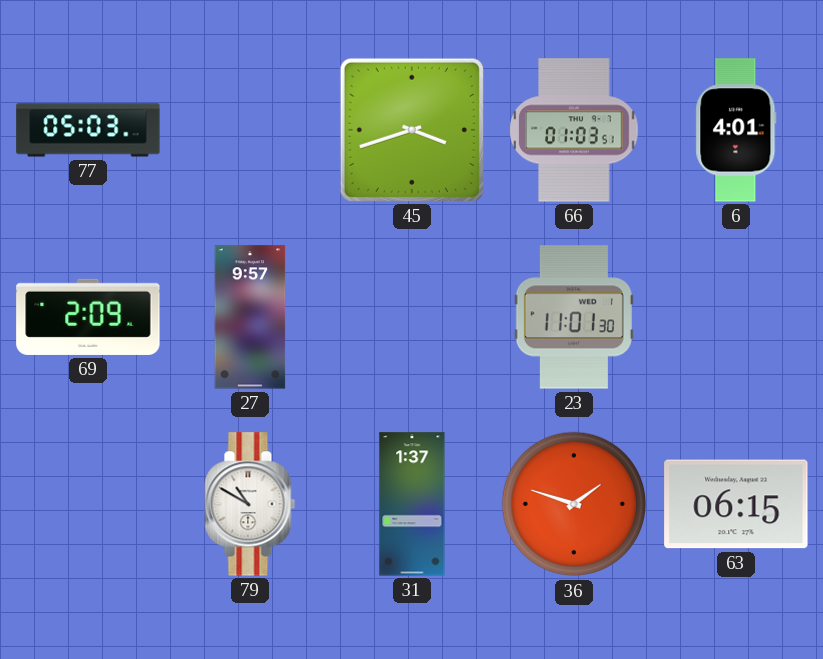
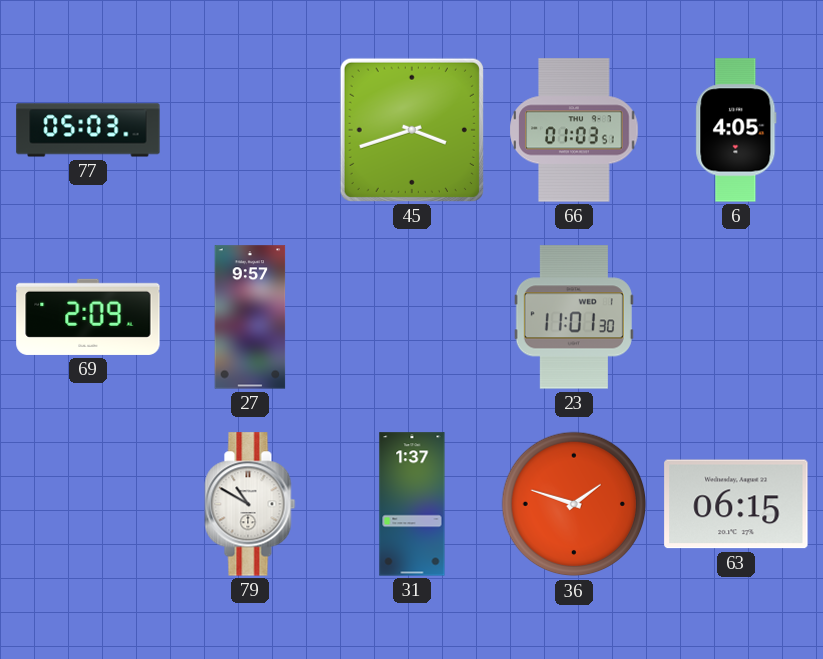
6: 4:01 -> 4:05 (736, 130)
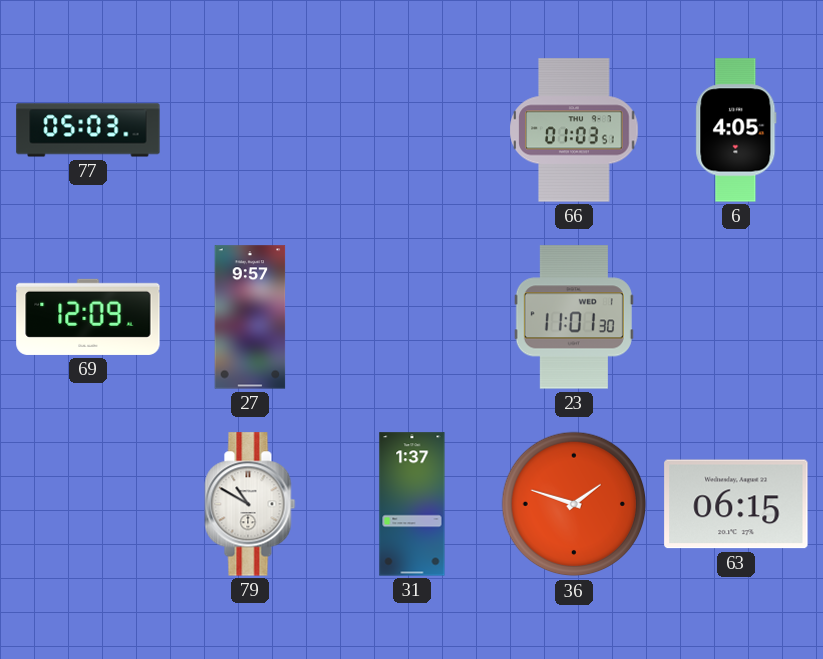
45: 3:42 -> none (412, 130)
69: 2:09 -> 12:09 (88, 317)
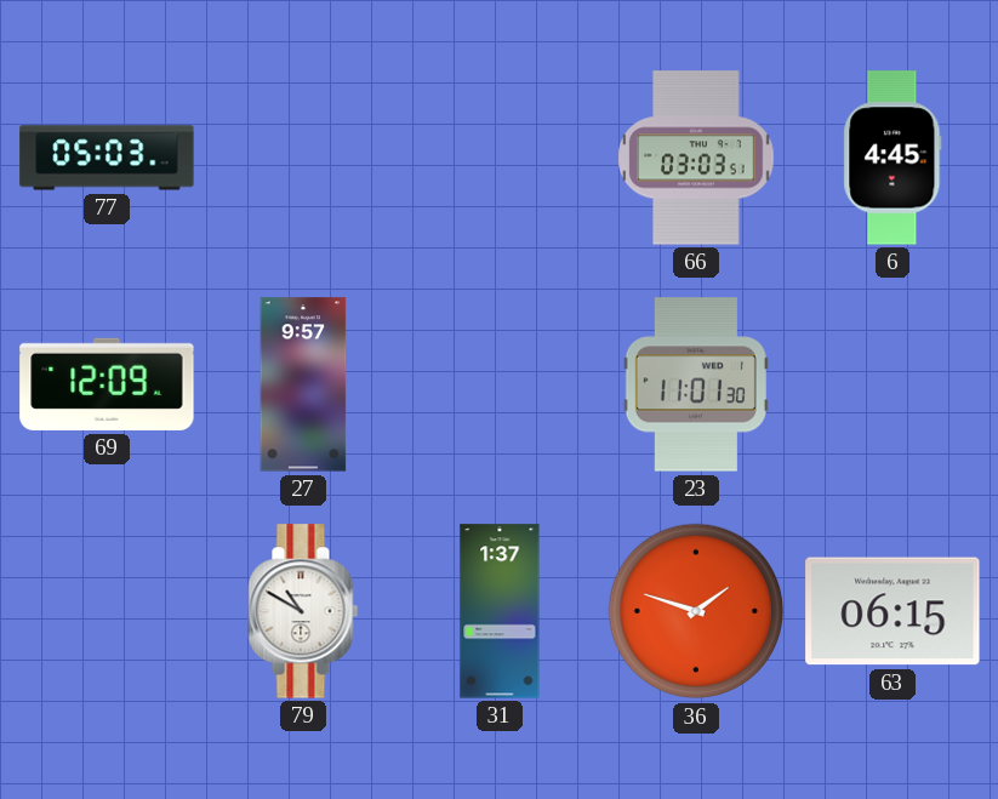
66: 01:03 -> 03:03 (696, 158)
6: 4:05 -> 4:45 (893, 158)
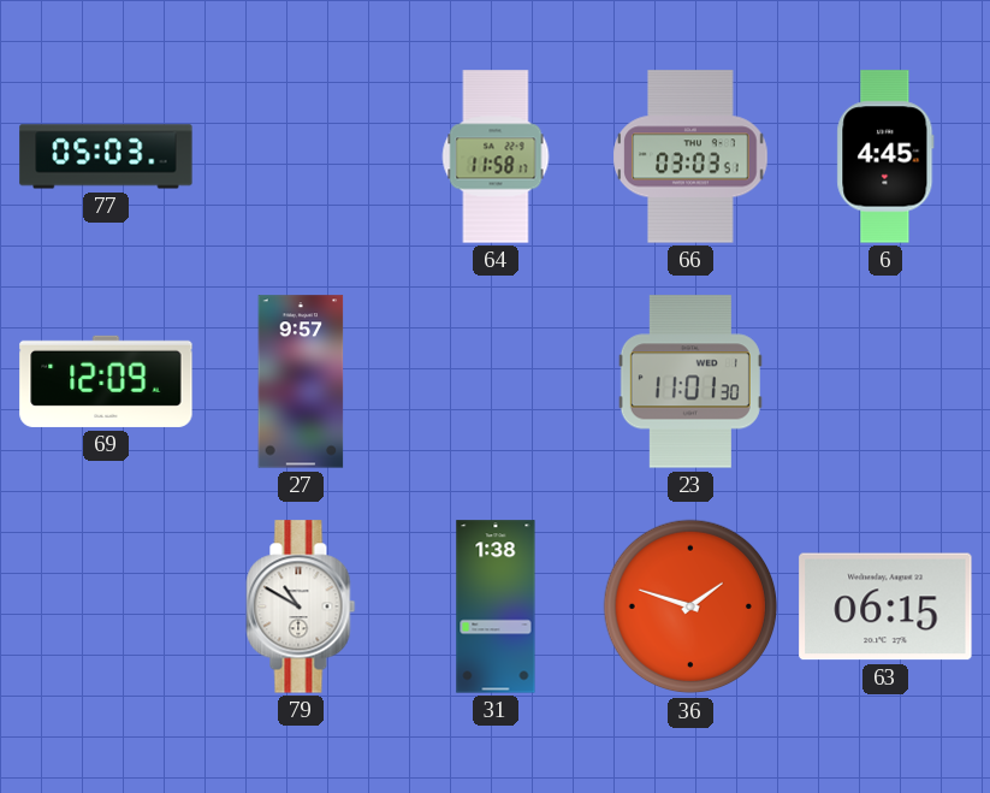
64: none -> 11:58 (496, 156)
31: 1:37 -> 1:38 (496, 606)
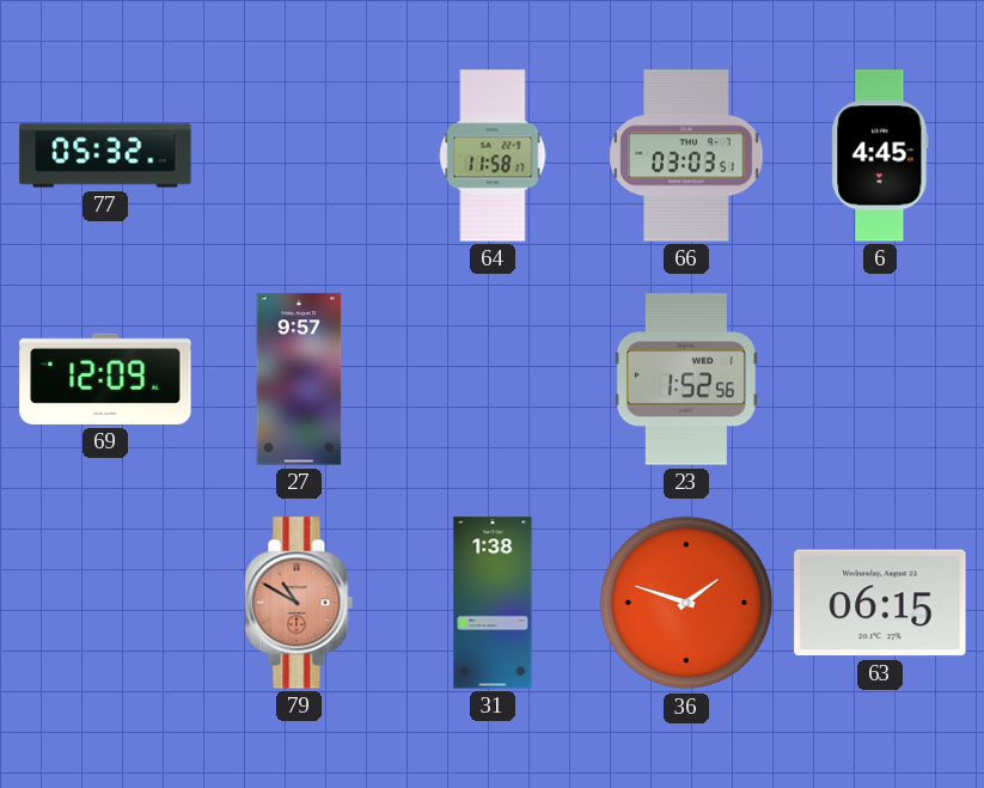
77: 05:03 -> 05:32 (105, 155)
23: 11:01 -> 1:52 (686, 379)
79 dial: white -> salmon (299, 603)
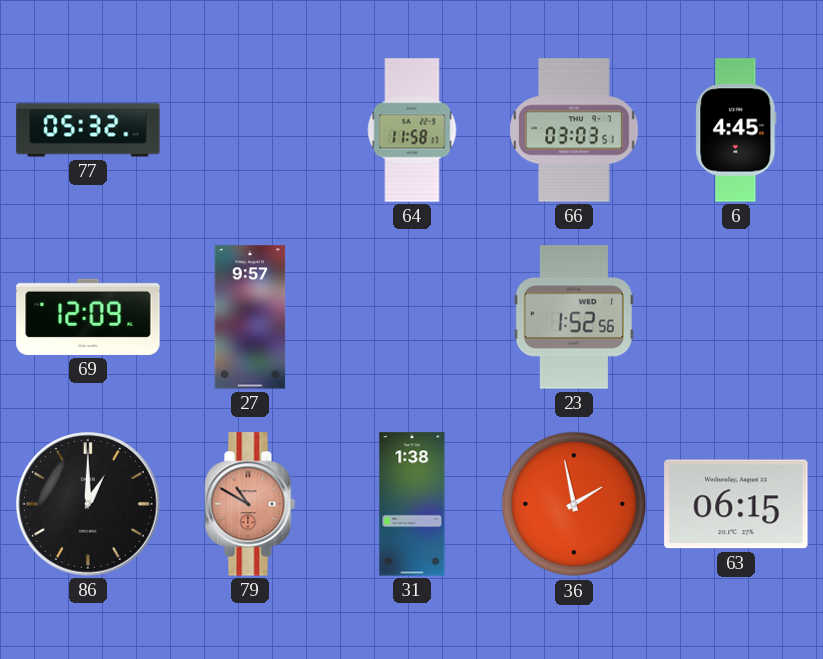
86: none -> 1:00 (88, 504)
36: 1:48 -> 1:58 (574, 504)
